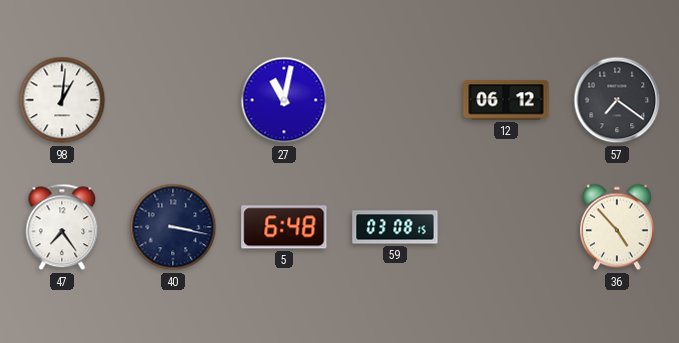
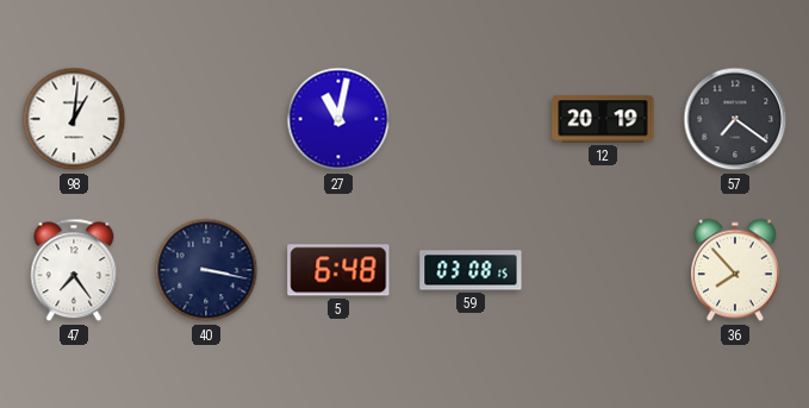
12: 06:12 -> 20:19 (603, 119)
36: 4:53 -> 7:53 (735, 270)
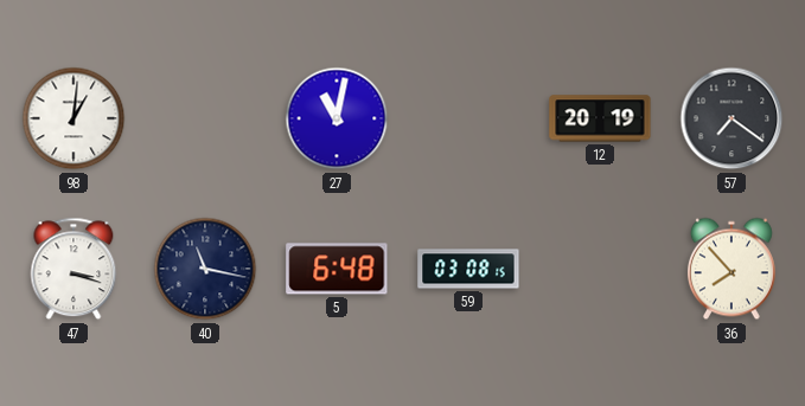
47: 7:24 -> 3:18 (74, 269)
40: 3:17 -> 11:17 (205, 269)
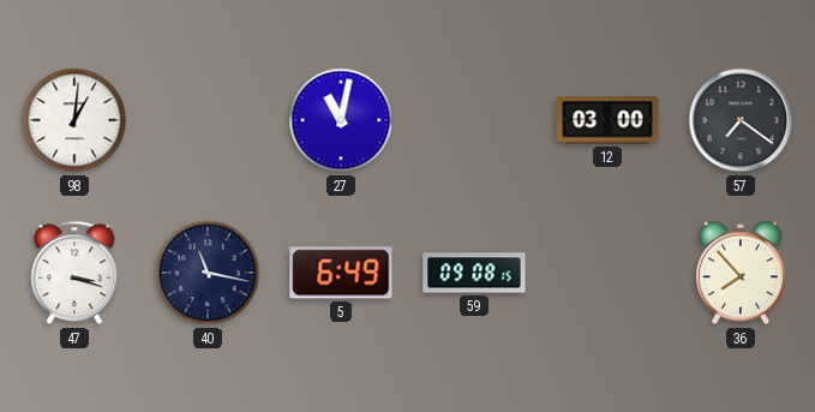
12: 20:19 -> 03:00 (607, 120)
5: 6:48 -> 6:49 (341, 273)
59: 03:08 -> 09:08 (474, 273)
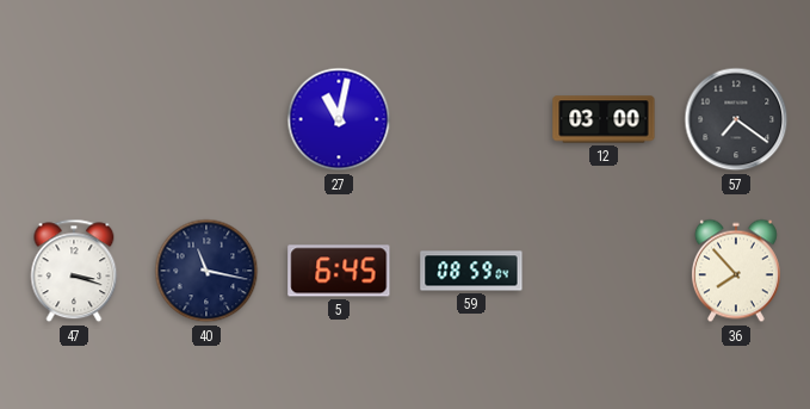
98: 1:01 -> none (74, 120)
5: 6:49 -> 6:45 (339, 271)
59: 09:08 -> 08:59 (471, 271)
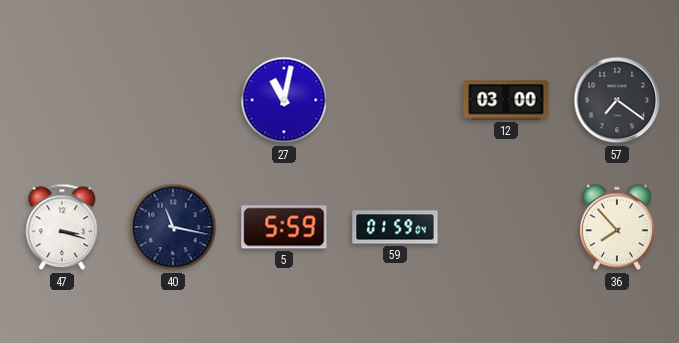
5: 6:45 -> 5:59 (284, 227)
59: 08:59 -> 01:59 (395, 227)
